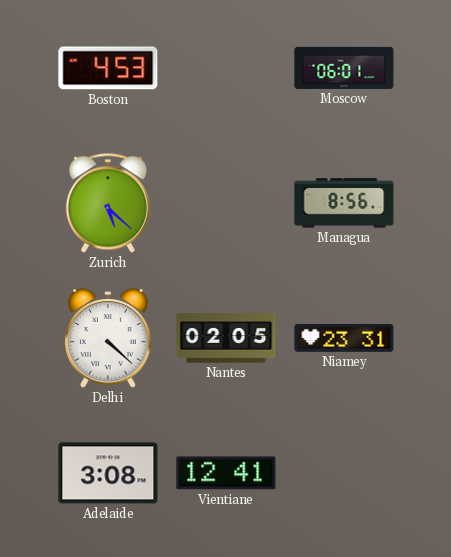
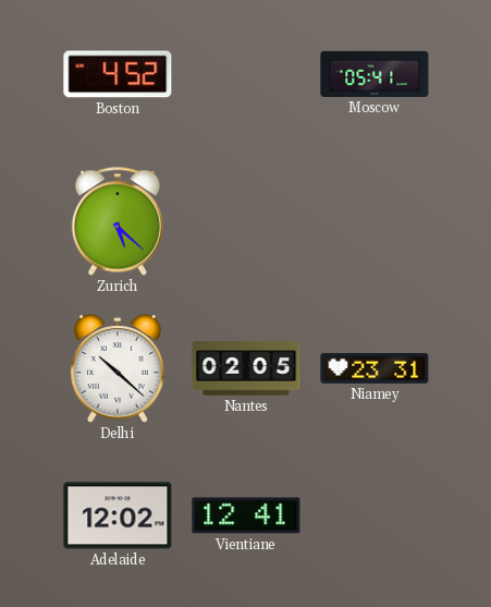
Boston: 4:53 -> 4:52 (118, 74)
Moscow: 06:01 -> 05:41 (375, 74)
Managua: 8:56 -> none (344, 203)
Delhi: 4:22 -> 10:22 (118, 368)
Adelaide: 3:08 -> 12:02 (118, 515)
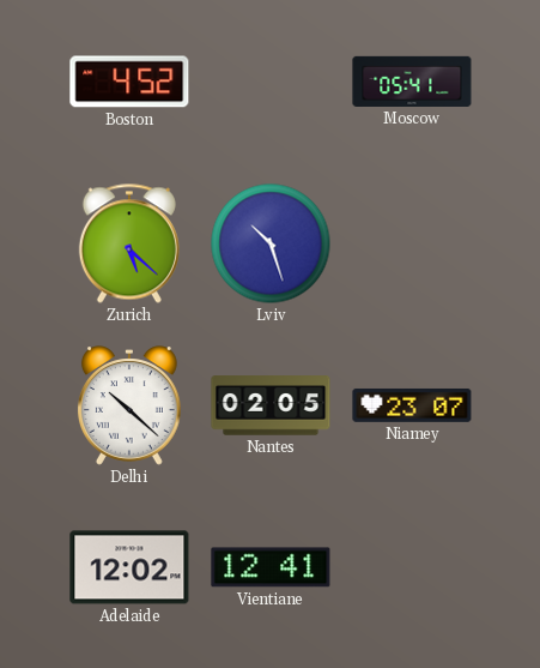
Lviv: none -> 10:27 (271, 243)
Niamey: 23:31 -> 23:07 (412, 405)
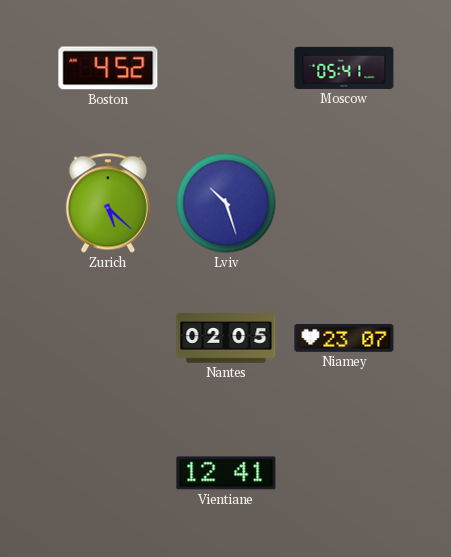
Delhi: 10:22 -> none (129, 405)
Adelaide: 12:02 -> none (129, 567)
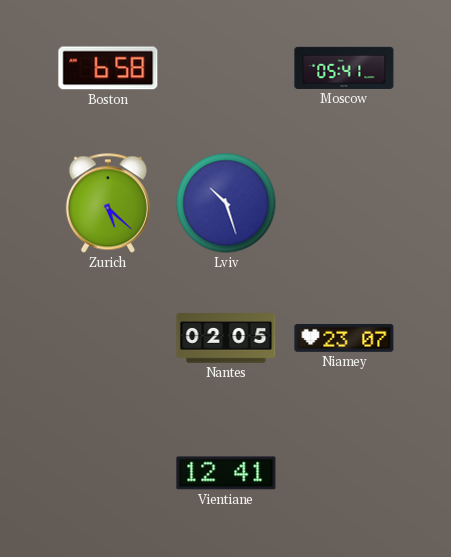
Boston: 4:52 -> 6:58 (108, 68)
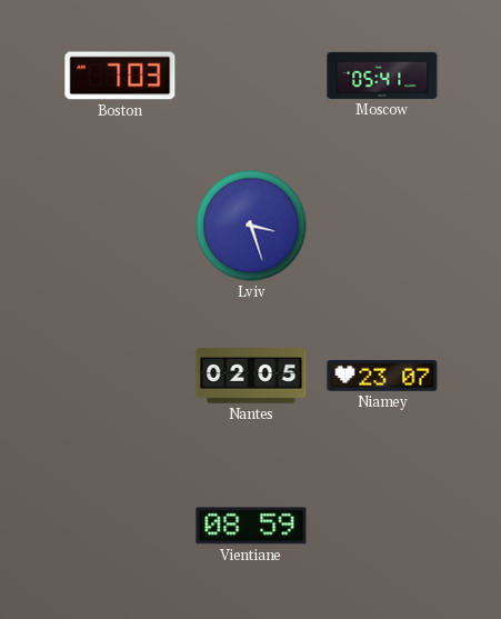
Boston: 6:58 -> 7:03 (120, 76)
Zurich: 5:22 -> none (108, 203)
Lviv: 10:27 -> 3:27 (251, 226)
Vientiane: 12:41 -> 08:59 (251, 526)
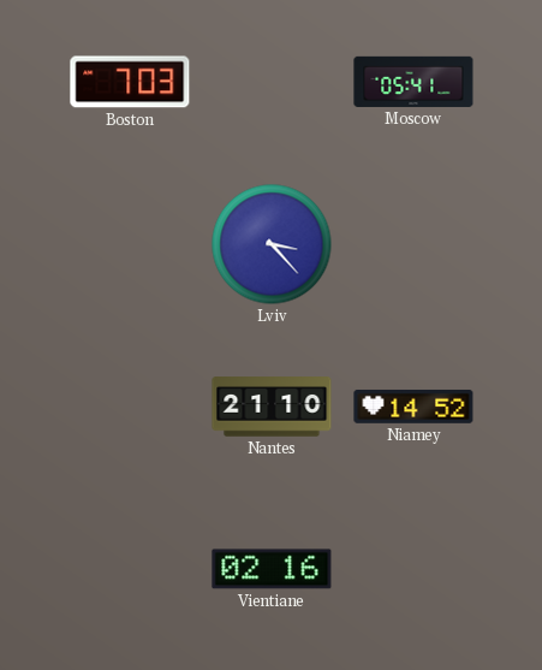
Lviv: 3:27 -> 3:23 (272, 244)
Nantes: 02:05 -> 21:10 (272, 407)
Niamey: 23:07 -> 14:52 (413, 407)
Vientiane: 08:59 -> 02:16 (272, 569)
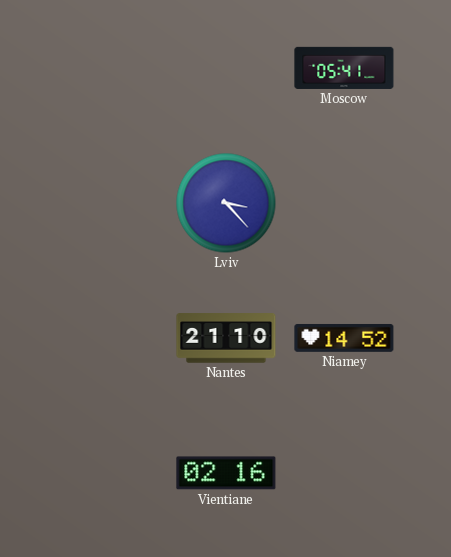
Boston: 7:03 -> none (130, 82)
